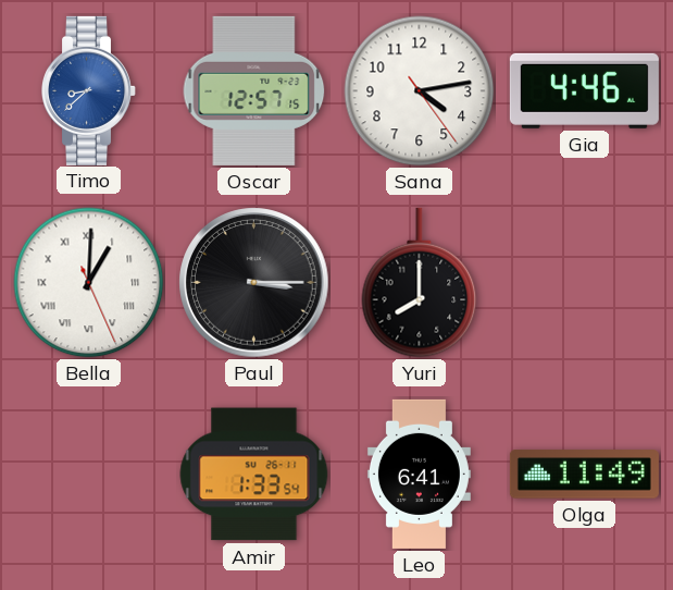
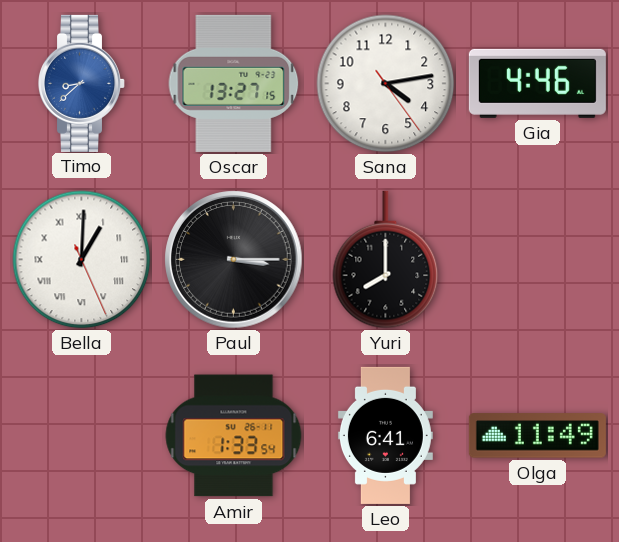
Oscar: 12:57 -> 13:27 (234, 83)
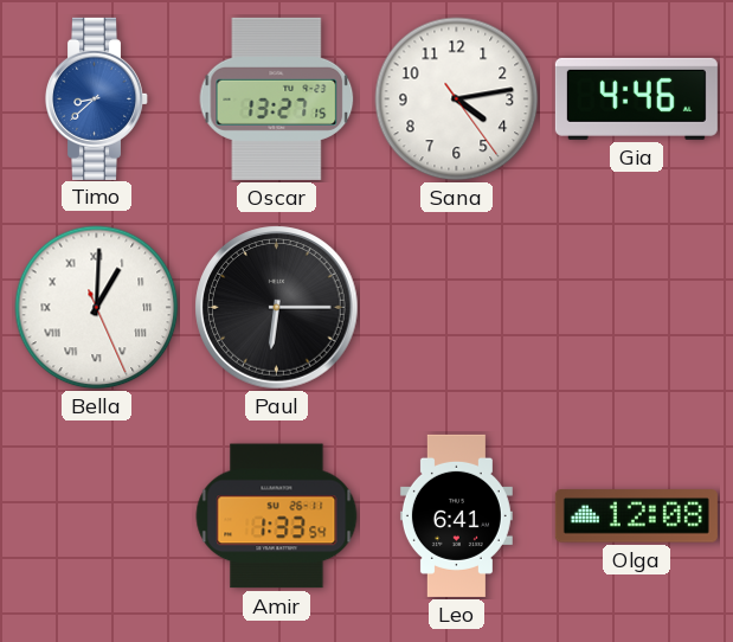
Paul: 3:15 -> 6:15 (277, 308)
Yuri: 8:00 -> none (386, 260)
Olga: 11:49 -> 12:08 (636, 516)
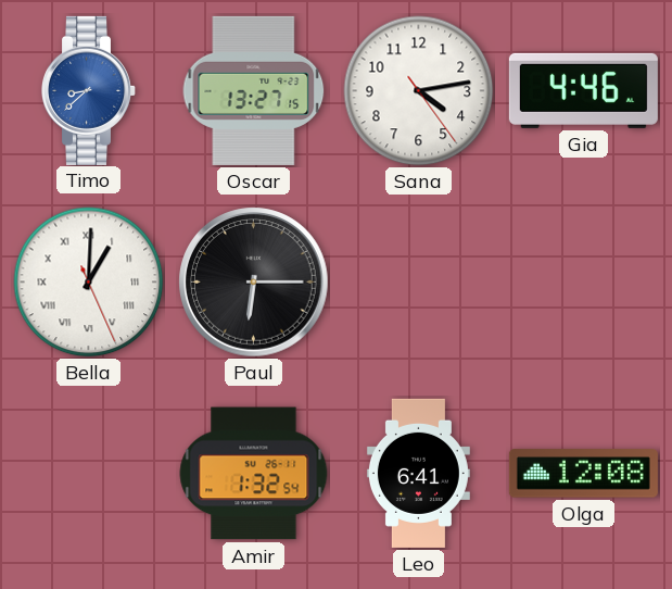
Amir: 1:33 -> 1:32 (254, 474)
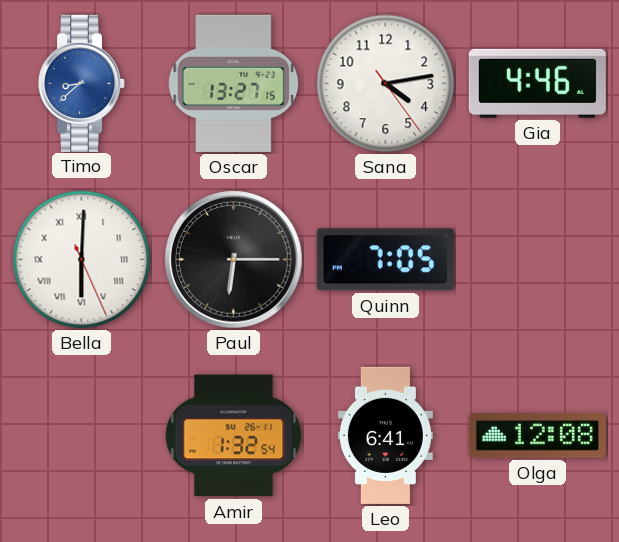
Bella: 1:00 -> 6:00 (82, 260)
Quinn: none -> 7:05 (385, 260)
